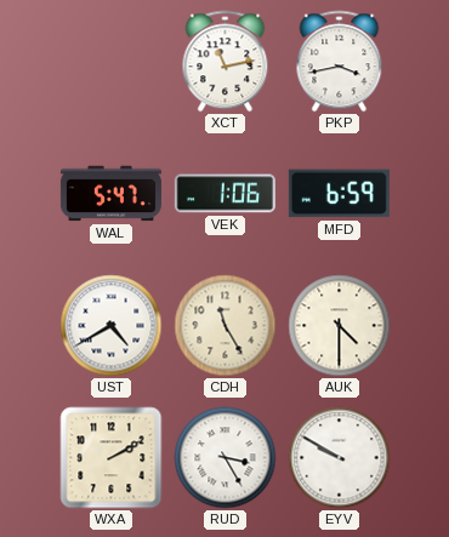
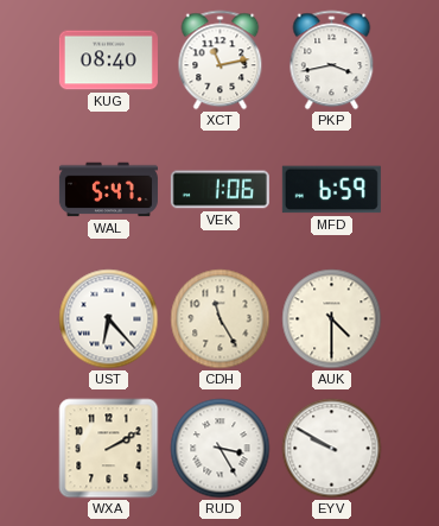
KUG: none -> 08:40 (108, 61)
UST: 4:40 -> 6:23 (109, 319)
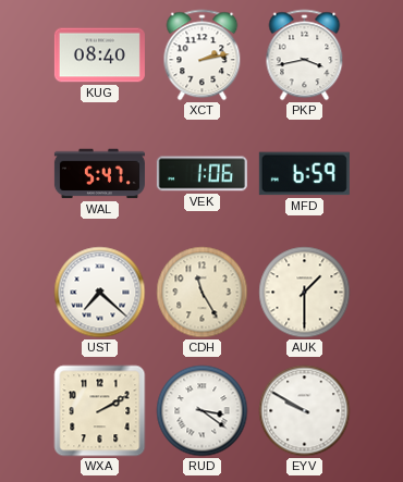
XCT: 11:13 -> 2:13 (203, 55)
UST: 6:23 -> 7:22 (100, 293)
AUK: 4:30 -> 1:30 (305, 293)
RUD: 3:25 -> 3:21 (203, 411)
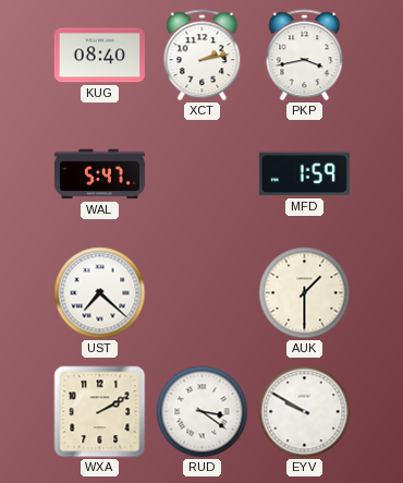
VEK: 1:06 -> none (201, 174)
MFD: 6:59 -> 1:59 (304, 174)
CDH: 11:25 -> none (203, 293)
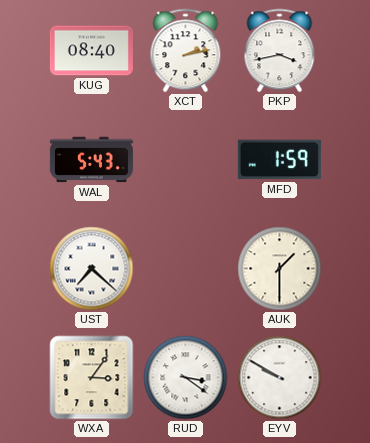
WAL: 5:47 -> 5:43 (91, 160)
WXA: 2:10 -> 3:06 (92, 378)
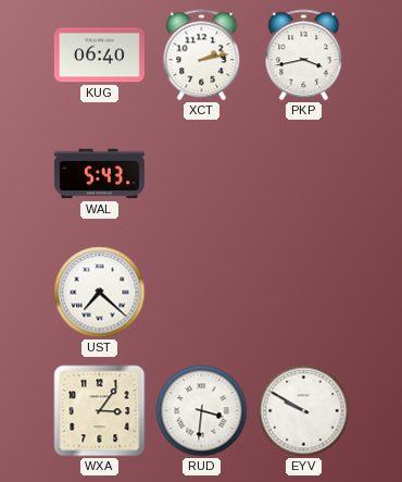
KUG: 08:40 -> 06:40 (99, 55)
MFD: 1:59 -> none (279, 160)
AUK: 1:30 -> none (280, 269)
RUD: 3:21 -> 3:31 (202, 411)
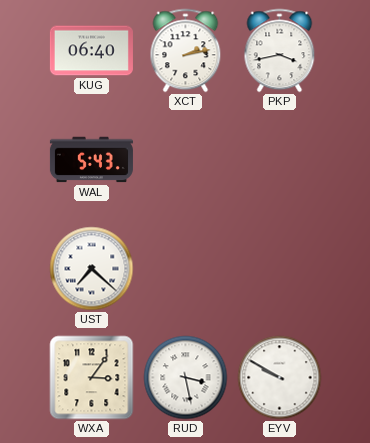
RUD: 3:31 -> 3:28 (186, 378)
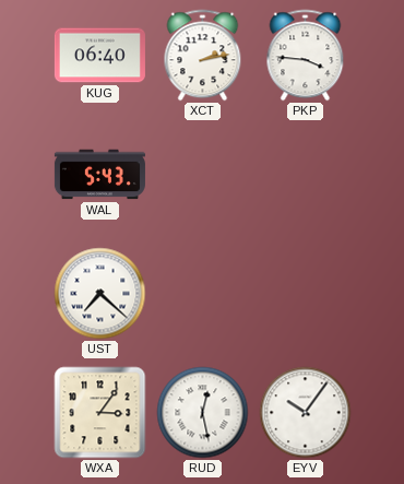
PKP: 3:43 -> 3:46 (306, 56)
RUD: 3:28 -> 12:28 (203, 413)
EYV: 9:50 -> 10:06 (306, 413)
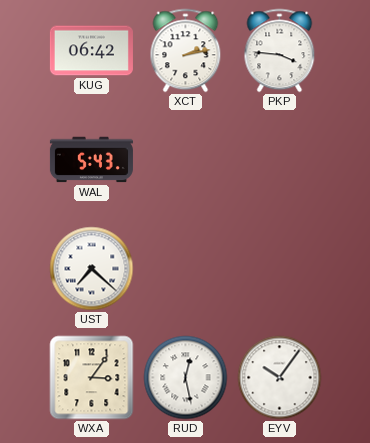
KUG: 06:40 -> 06:42 (91, 51)
